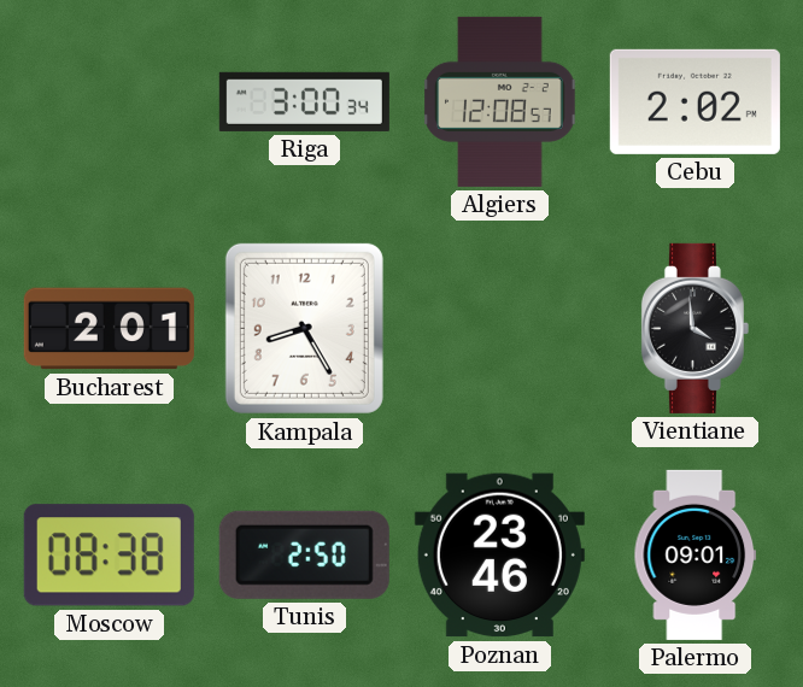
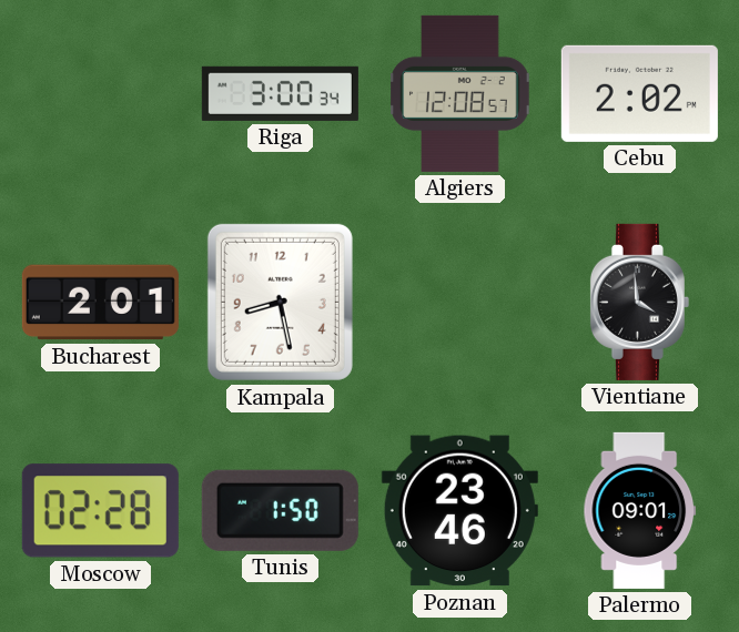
Kampala: 8:25 -> 8:28 (280, 302)
Moscow: 08:38 -> 02:28 (100, 511)
Tunis: 2:50 -> 1:50 (280, 510)
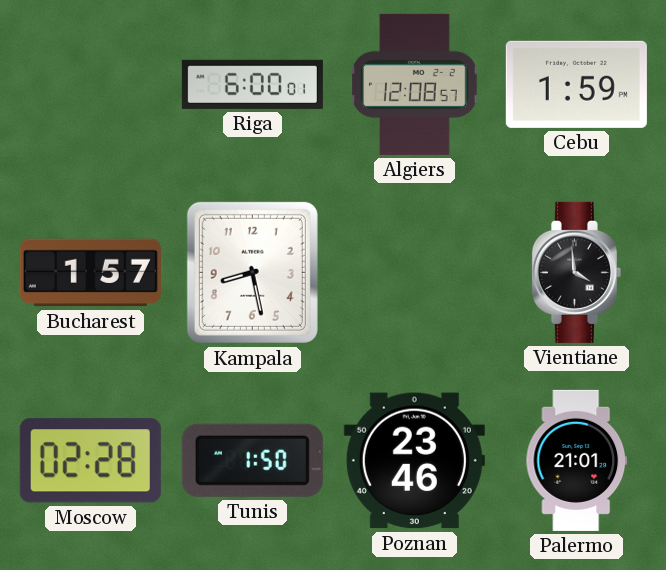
Riga: 3:00 -> 6:00 (252, 84)
Cebu: 2:02 -> 1:59 (576, 84)
Bucharest: 2:01 -> 1:57 (90, 273)
Palermo: 09:01 -> 21:01 (577, 460)
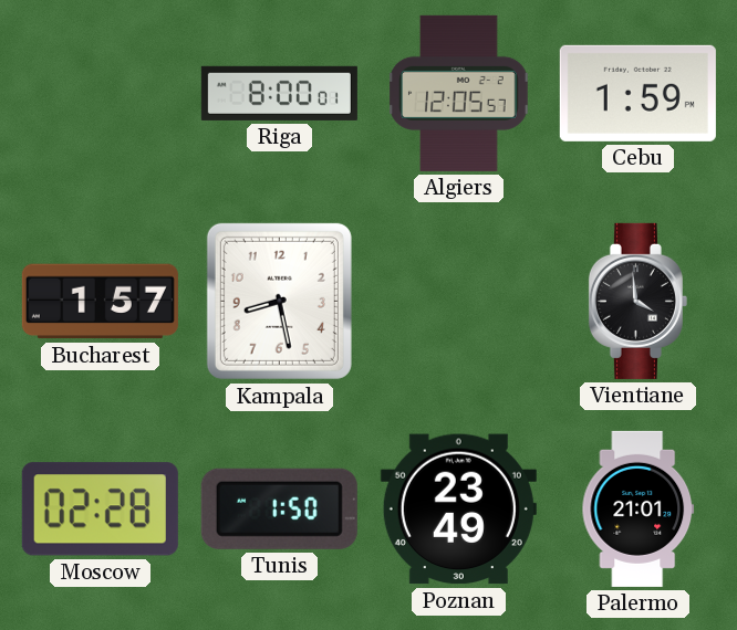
Riga: 6:00 -> 8:00 (279, 93)
Algiers: 12:08 -> 12:05 (459, 93)
Poznan: 23:46 -> 23:49 (458, 510)
